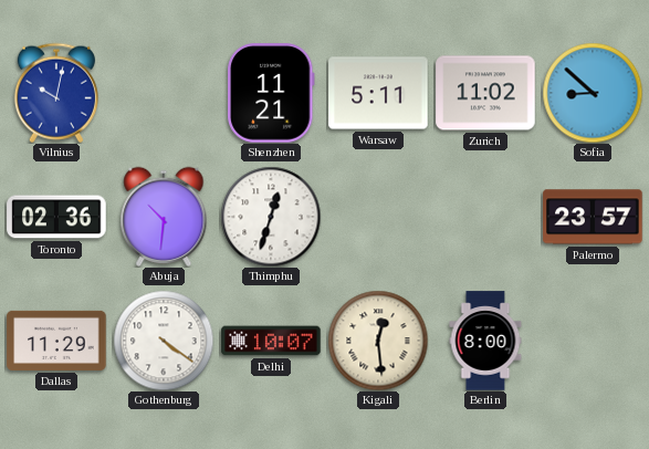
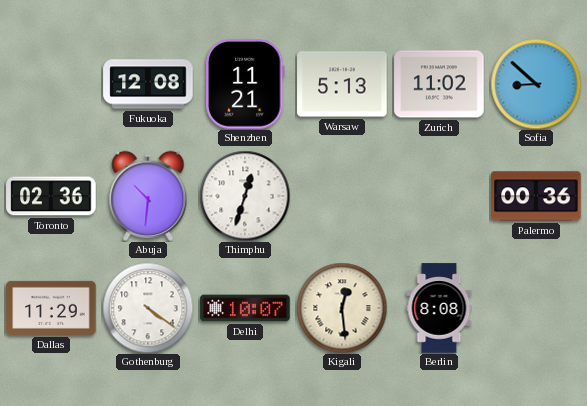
Vilnius: 10:02 -> none (56, 93)
Fukuoka: none -> 12:08 (148, 84)
Warsaw: 5:11 -> 5:13 (342, 84)
Palermo: 23:57 -> 00:36 (536, 196)
Berlin: 8:00 -> 8:08 (439, 308)
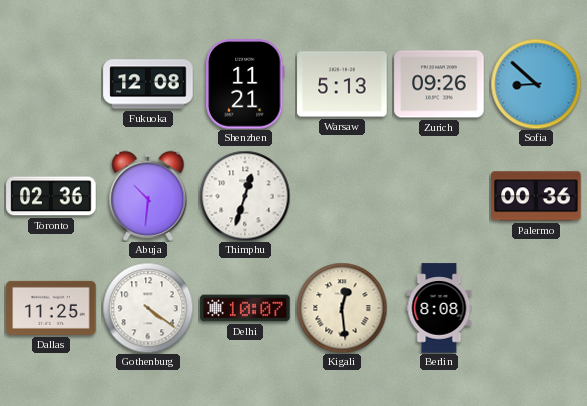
Zurich: 11:02 -> 09:26 (439, 84)
Dallas: 11:29 -> 11:25 (51, 308)
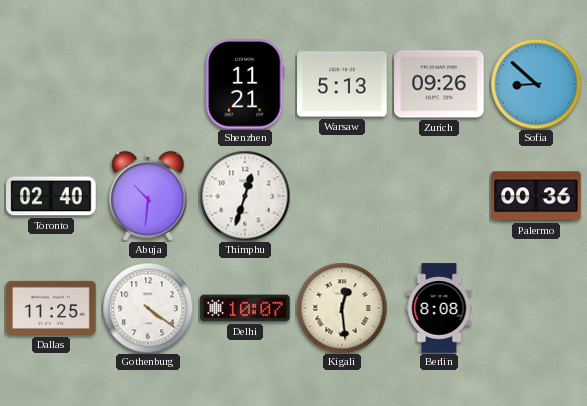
Fukuoka: 12:08 -> none (148, 84)
Toronto: 02:36 -> 02:40 (51, 196)
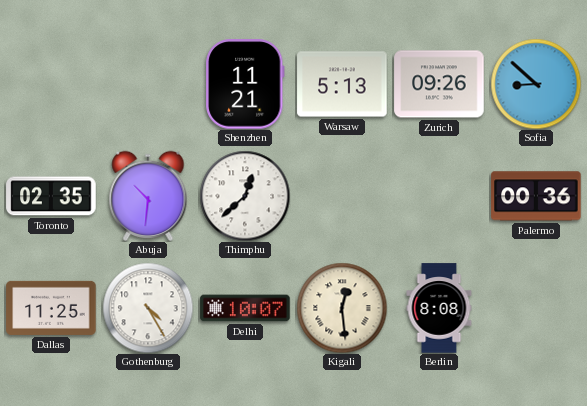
Toronto: 02:40 -> 02:35 (51, 196)
Thimphu: 12:33 -> 12:38 (245, 196)
Gothenburg: 4:21 -> 4:25 (148, 308)
